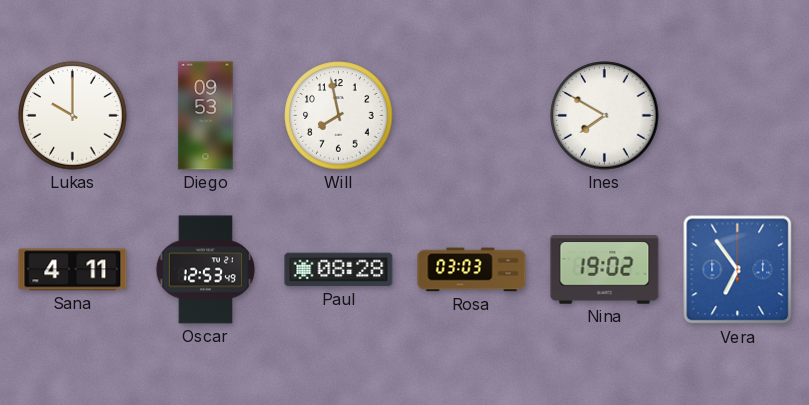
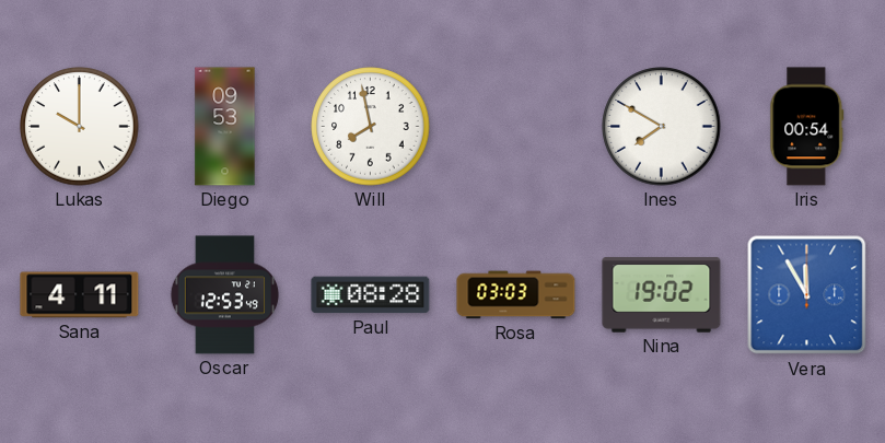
Iris: none -> 00:54 (807, 127)
Vera: 6:54 -> 11:55 (807, 295)
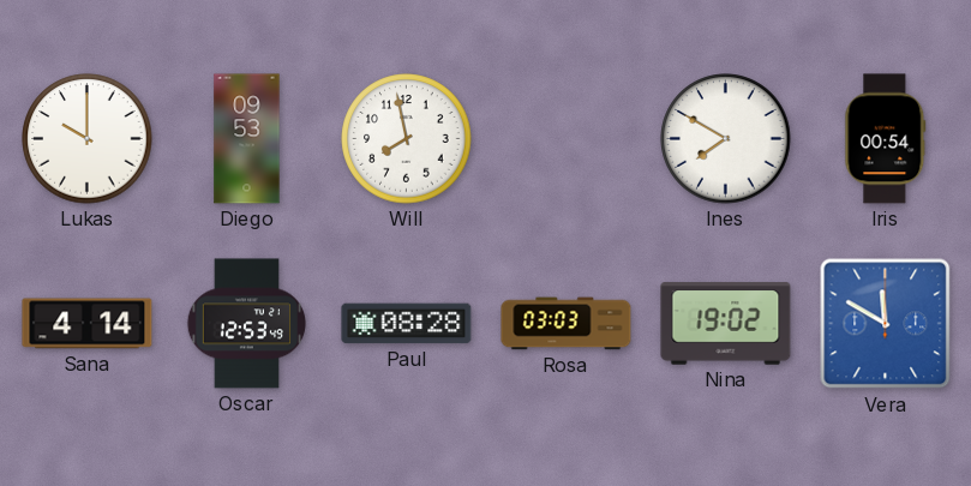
Sana: 4:11 -> 4:14 (88, 324)
Vera: 11:55 -> 11:50 (886, 324)
